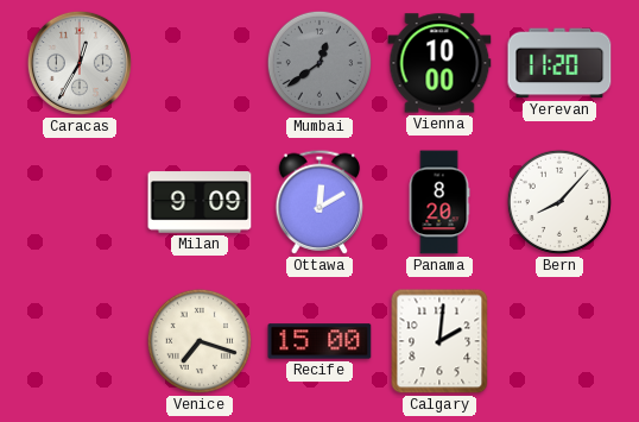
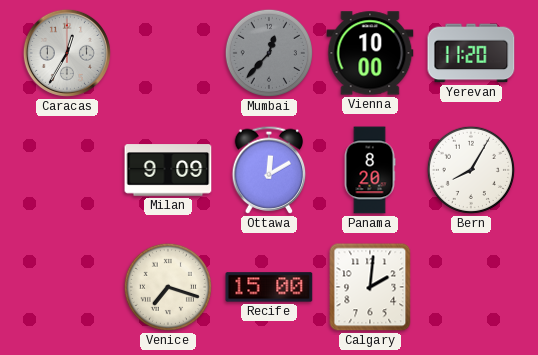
Mumbai: 12:39 -> 12:37 (269, 53)
Bern: 8:07 -> 8:05 (471, 170)
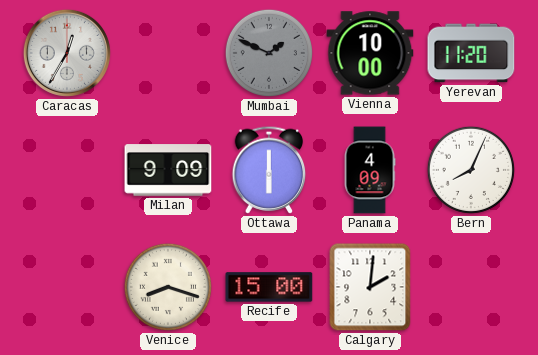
Mumbai: 12:37 -> 1:49 (269, 53)
Ottawa: 12:10 -> 6:00 (269, 170)
Panama: 8:20 -> 4:09 (370, 170)
Bern: 8:05 -> 8:04 (471, 170)
Venice: 7:18 -> 8:18 (168, 287)
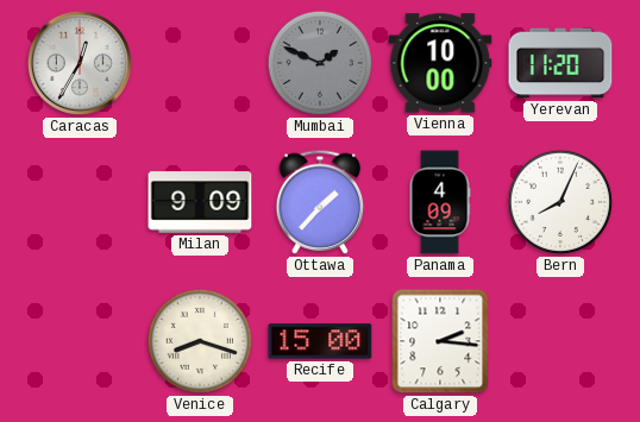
Ottawa: 6:00 -> 1:37 (320, 202)
Calgary: 2:01 -> 2:16 (440, 341)
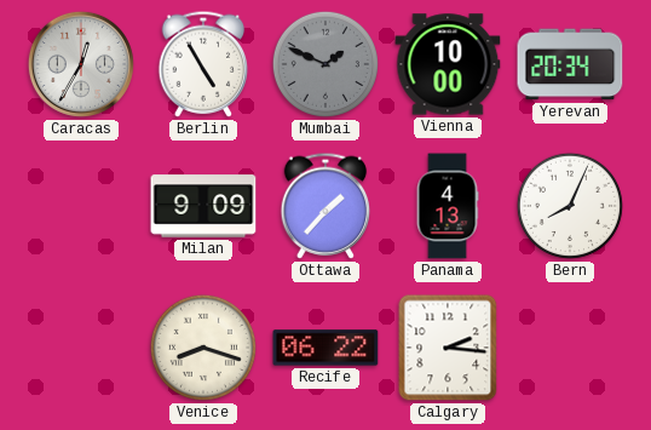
Berlin: none -> 4:55 (203, 64)
Yerevan: 11:20 -> 20:34 (570, 64)
Panama: 4:09 -> 4:13 (448, 206)
Recife: 15:00 -> 06:22 (325, 348)
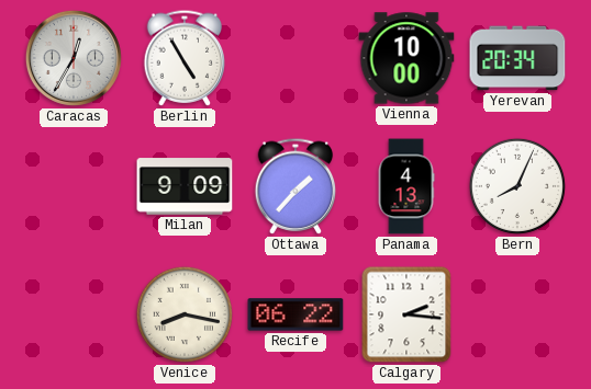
Mumbai: 1:49 -> none (325, 64)
Venice: 8:18 -> 8:17 (185, 314)
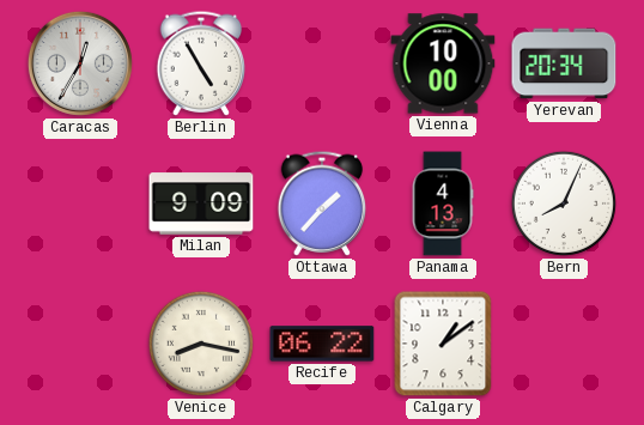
Calgary: 2:16 -> 1:09 (443, 344)
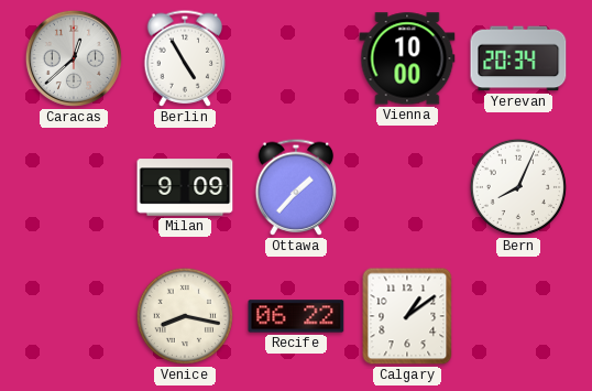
Caracas: 12:35 -> 12:38 (74, 58)
Panama: 4:13 -> none (443, 204)
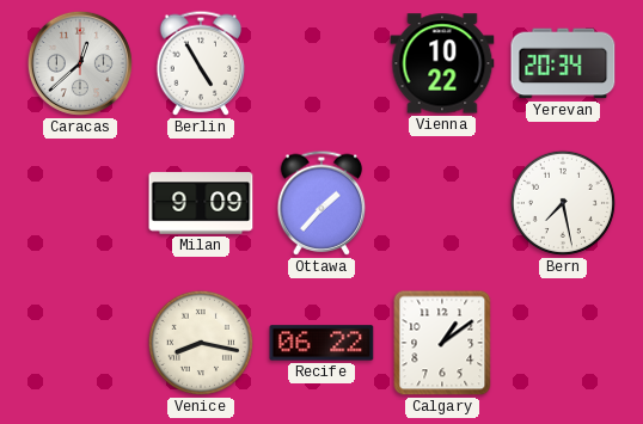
Vienna: 10:00 -> 10:22 (442, 63)
Bern: 8:04 -> 7:28 (563, 203)
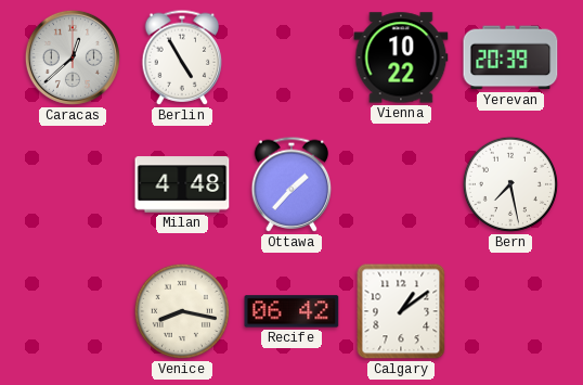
Yerevan: 20:34 -> 20:39 (510, 57)
Milan: 9:09 -> 4:48 (182, 184)
Recife: 06:22 -> 06:42 (291, 311)
